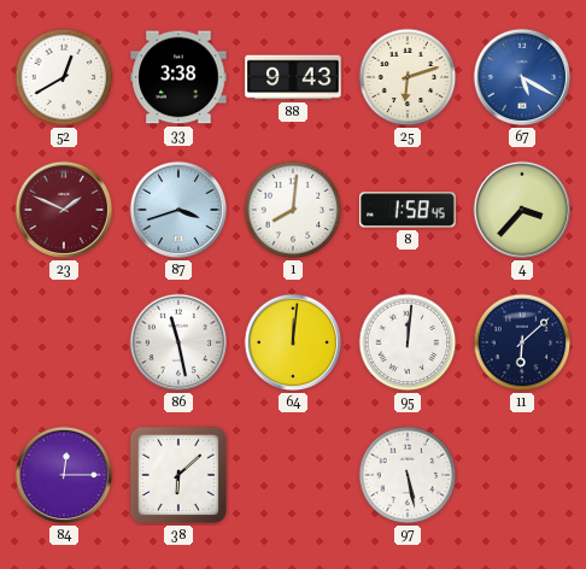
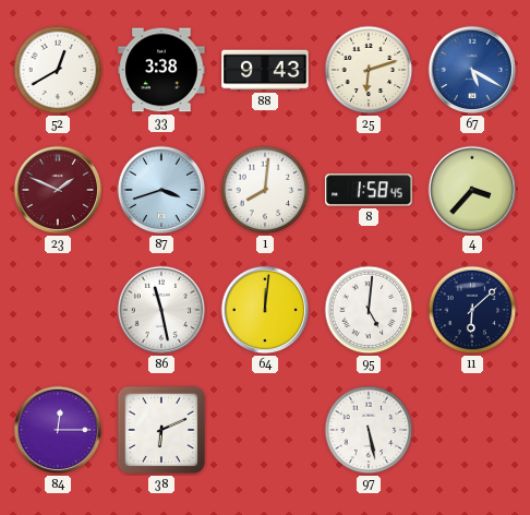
95: 12:01 -> 5:01 (369, 310)
38: 6:08 -> 6:11 (161, 430)
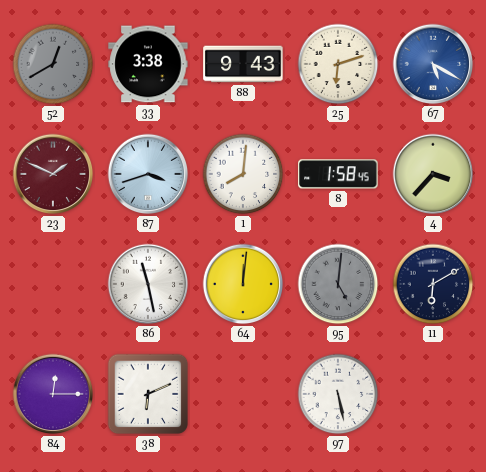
52 dial: white -> grey (53, 64)
95 dial: white -> grey (338, 284)
11: 6:08 -> 6:10 (433, 284)
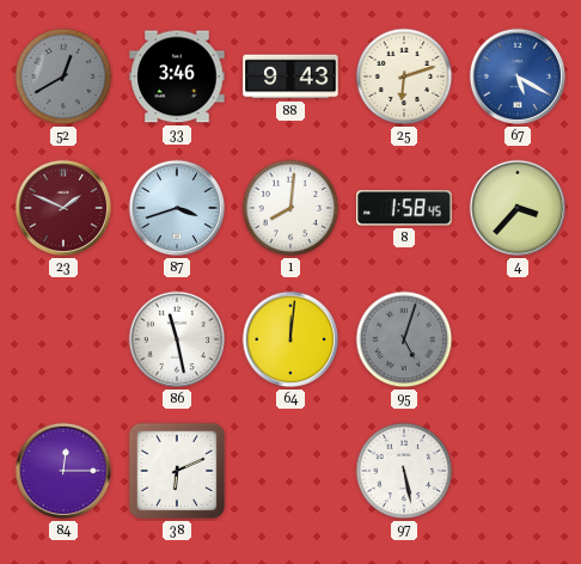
33: 3:38 -> 3:46 (177, 76)
95: 5:01 -> 5:03 (404, 339)
11: 6:10 -> none (433, 284)
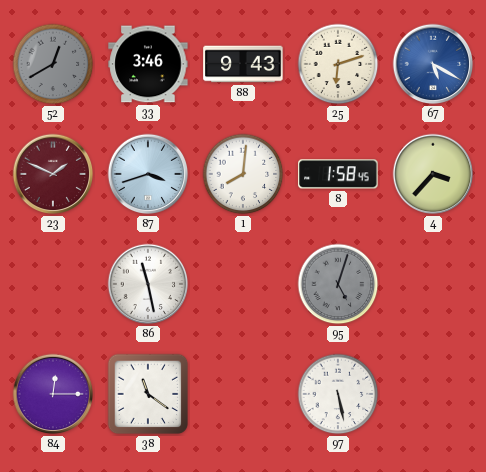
64: 12:01 -> none (290, 339)
38: 6:11 -> 11:21 (148, 394)
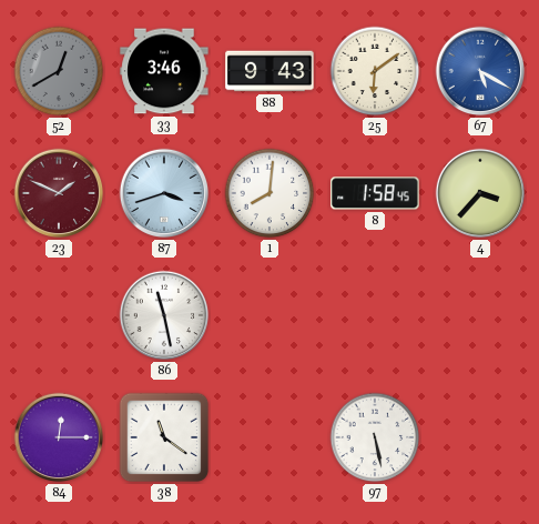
25: 6:12 -> 6:09 (375, 71)
95: 5:03 -> none (338, 284)
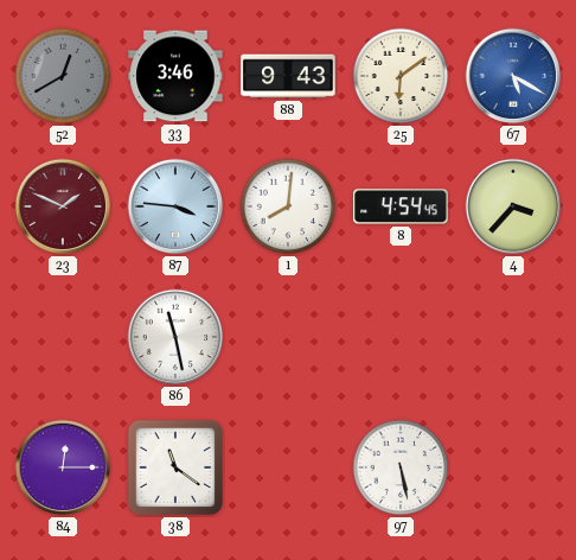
87: 3:42 -> 3:46 (175, 206)
8: 1:58 -> 4:54 (401, 206)
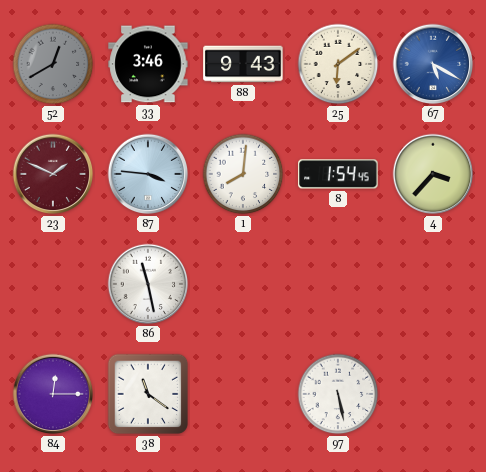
8: 4:54 -> 1:54 (338, 174)
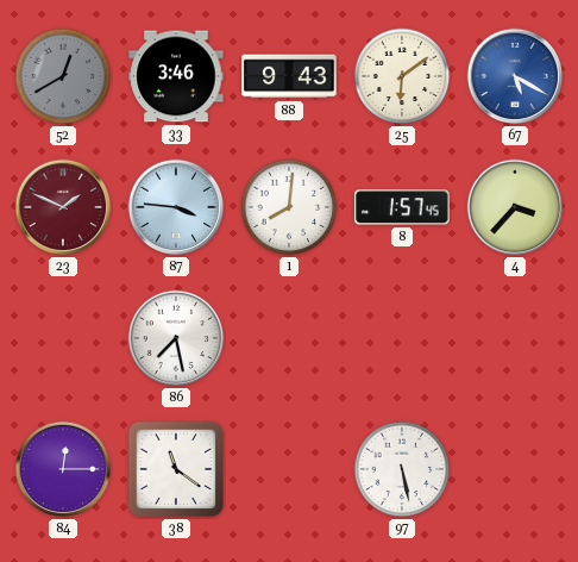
8: 1:54 -> 1:57 (402, 207)
86: 11:28 -> 7:28 (176, 338)
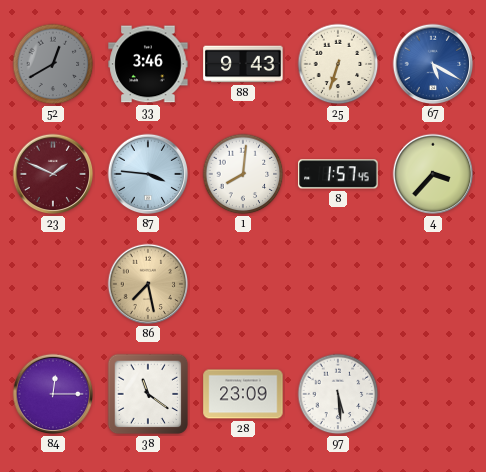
25: 6:09 -> 6:33 (338, 64)
86 dial: white -> champagne (148, 284)
28: none -> 23:09 (243, 394)
97: 5:28 -> 5:29 (338, 394)
